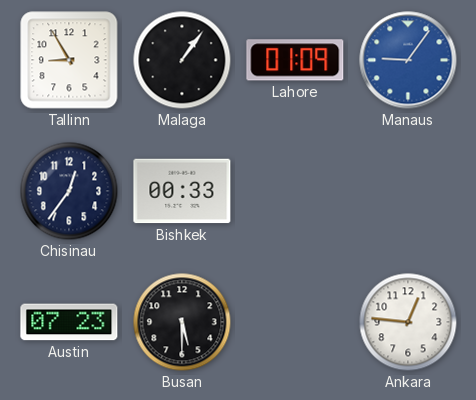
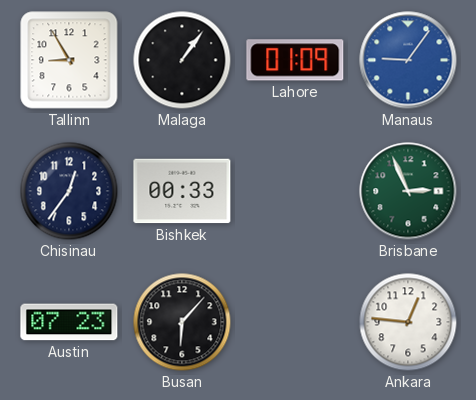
Brisbane: none -> 2:56 (408, 191)
Busan: 5:30 -> 6:07 (182, 322)
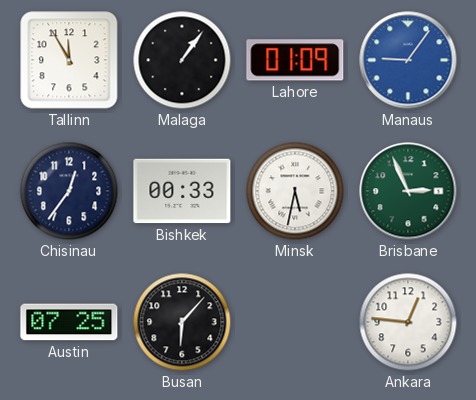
Tallinn: 8:55 -> 11:55 (69, 60)
Minsk: none -> 5:32 (295, 191)
Austin: 07:23 -> 07:25 (69, 322)
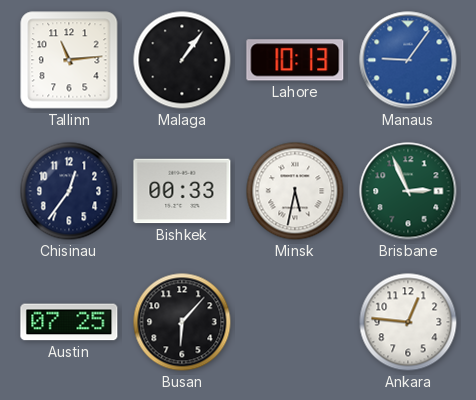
Tallinn: 11:55 -> 11:14 (69, 60)
Lahore: 01:09 -> 10:13 (295, 60)
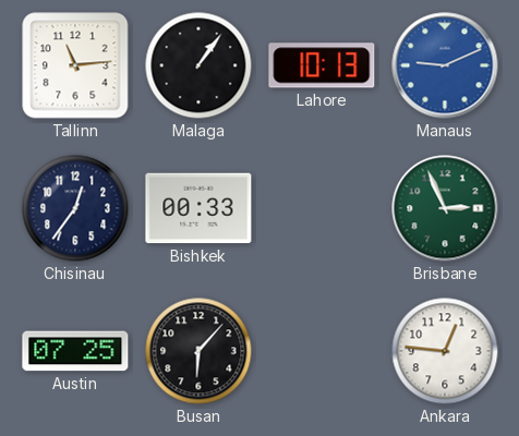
Manaus: 9:06 -> 9:11 (445, 65)
Minsk: 5:32 -> none (295, 191)
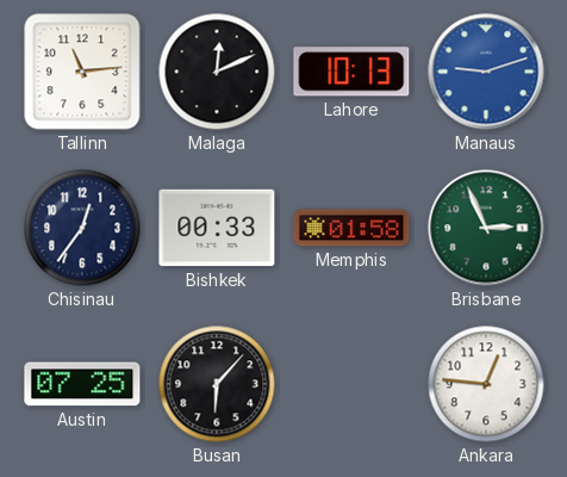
Malaga: 1:06 -> 12:11 (217, 72)
Manaus: 9:11 -> 9:12 (486, 72)
Memphis: none -> 01:58 (351, 228)
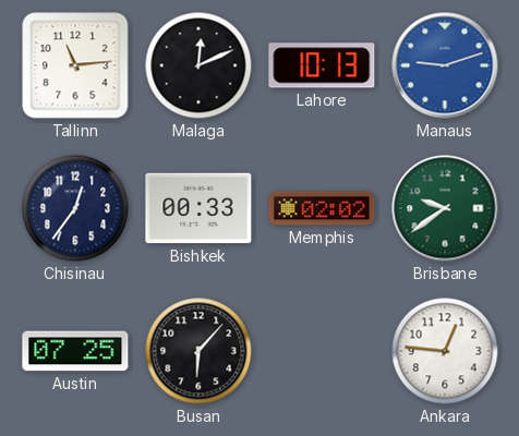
Memphis: 01:58 -> 02:02 (322, 208)
Brisbane: 2:56 -> 9:39 (445, 208)
